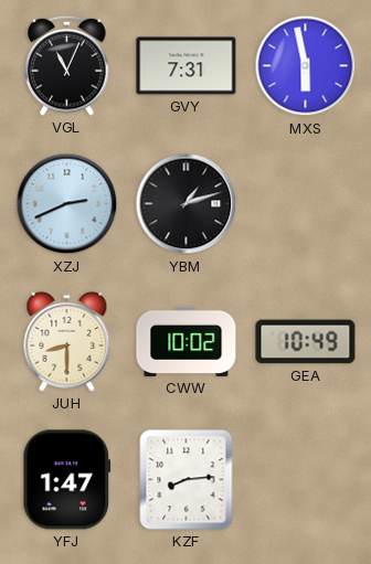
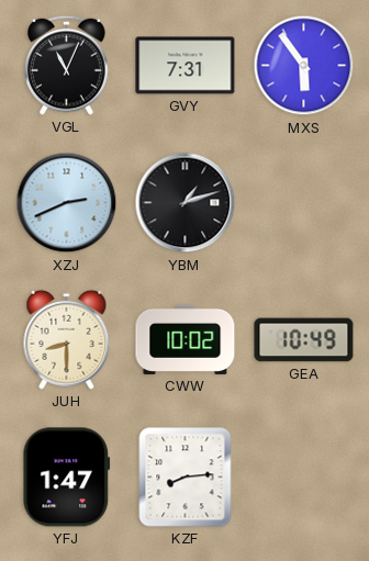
MXS: 5:58 -> 5:54 (304, 66)
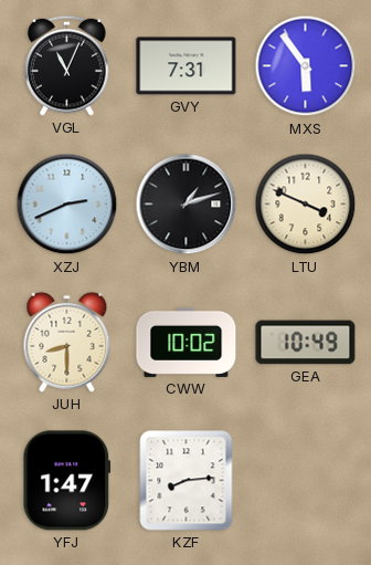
LTU: none -> 3:49 (306, 205)
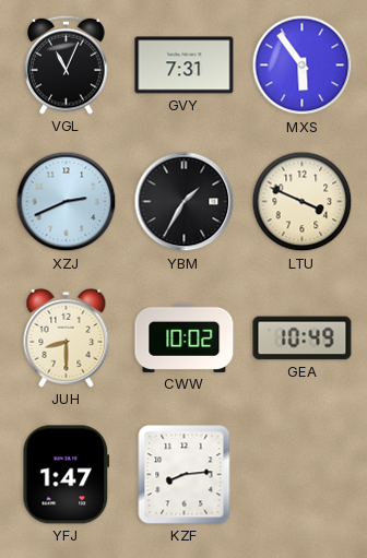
YBM: 1:12 -> 1:35 (185, 202)
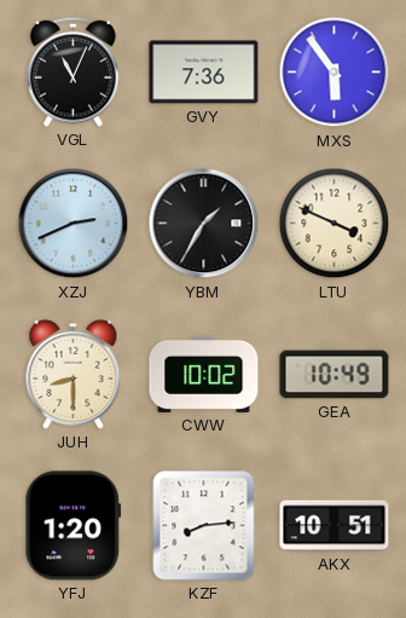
GVY: 7:31 -> 7:36 (204, 73)
YFJ: 1:47 -> 1:20 (74, 526)
AKX: none -> 10:51 (335, 526)
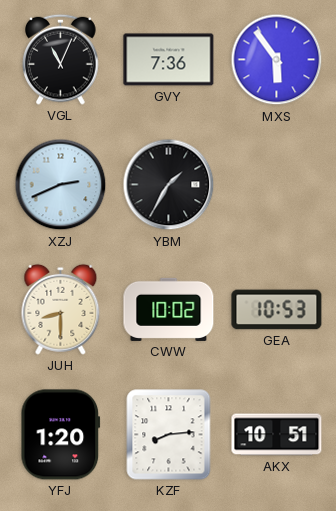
LTU: 3:49 -> none (335, 224)
GEA: 10:49 -> 10:53 (277, 310)
